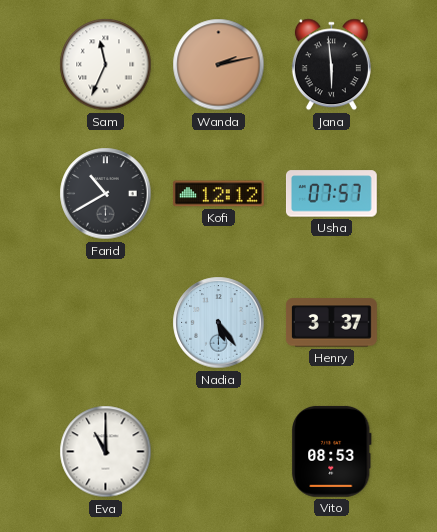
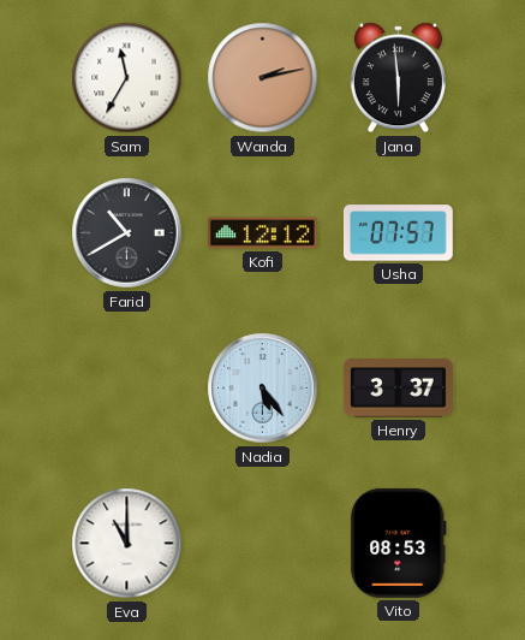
Sam: 11:34 -> 11:35 (127, 78)
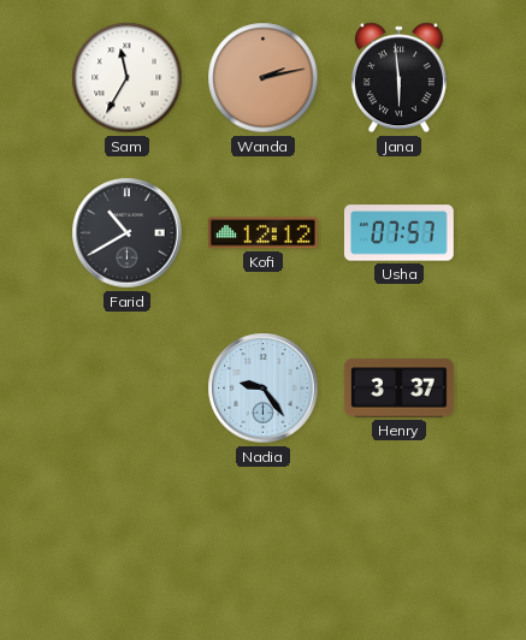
Nadia: 5:24 -> 9:24 (264, 389)
Eva: 11:00 -> none (127, 544)
Vito: 08:53 -> none (398, 543)
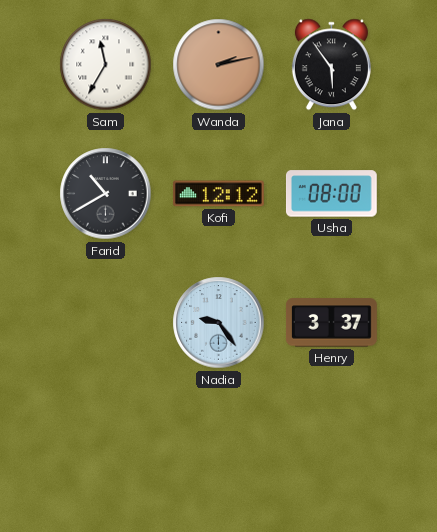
Jana: 5:59 -> 5:54 (331, 65)
Usha: 07:57 -> 08:00 (331, 194)
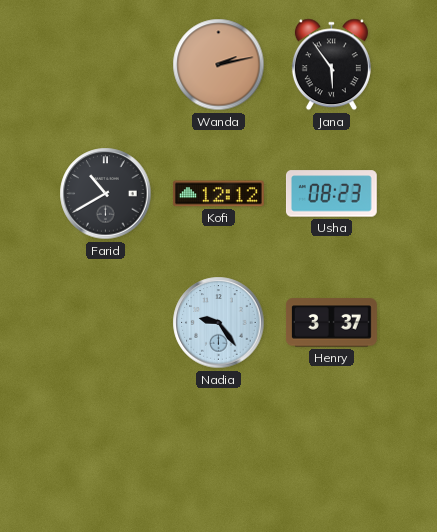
Sam: 11:35 -> none (106, 65)
Usha: 08:00 -> 08:23 (331, 194)
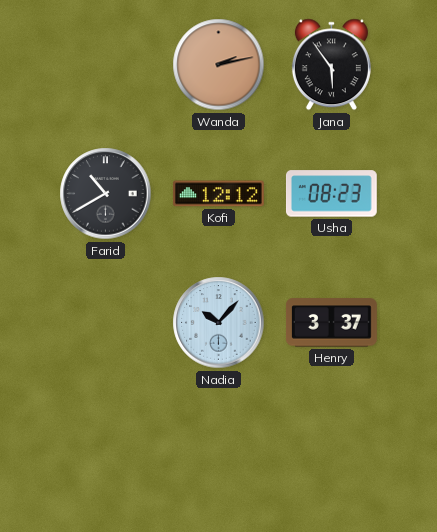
Nadia: 9:24 -> 10:07 (219, 323)
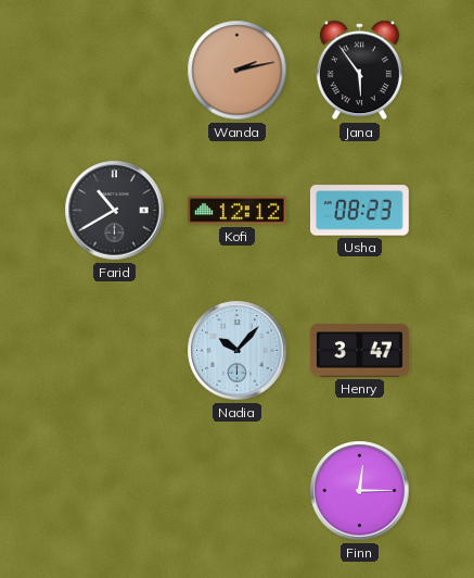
Henry: 3:37 -> 3:47 (359, 351)
Finn: none -> 12:15 (360, 491)
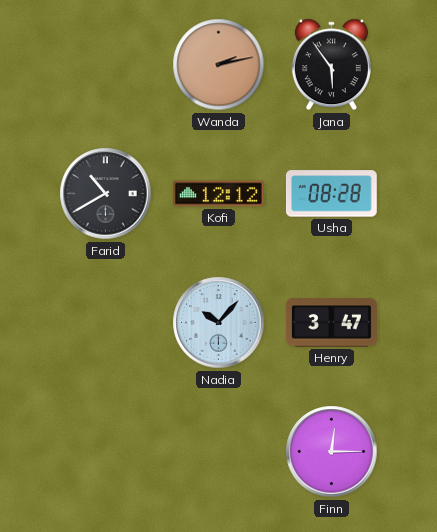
Usha: 08:23 -> 08:28 (331, 194)
